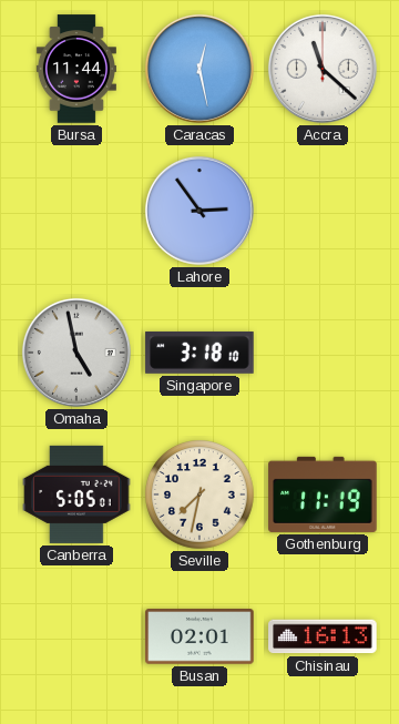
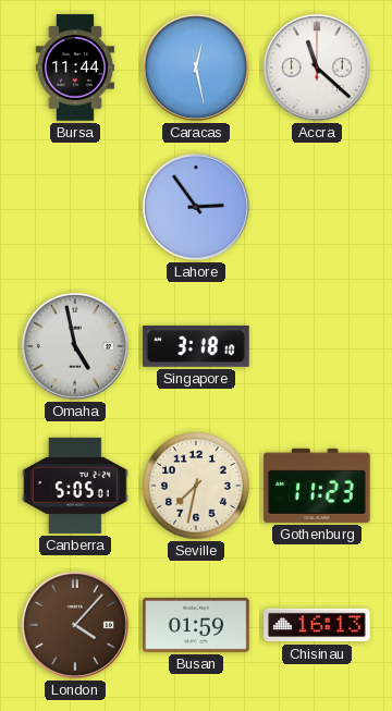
Gothenburg: 11:19 -> 11:23 (317, 486)
London: none -> 4:07 (75, 625)
Busan: 02:01 -> 01:59 (196, 625)
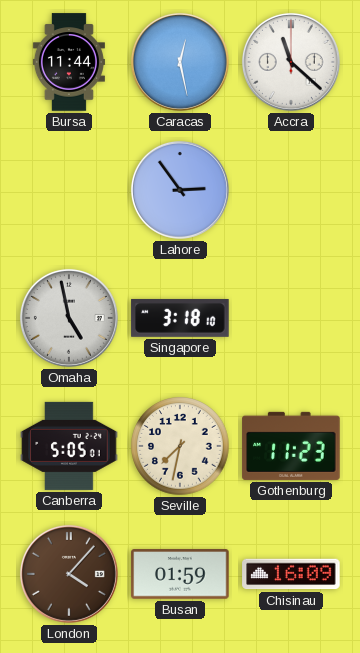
Chisinau: 16:13 -> 16:09 (291, 574)
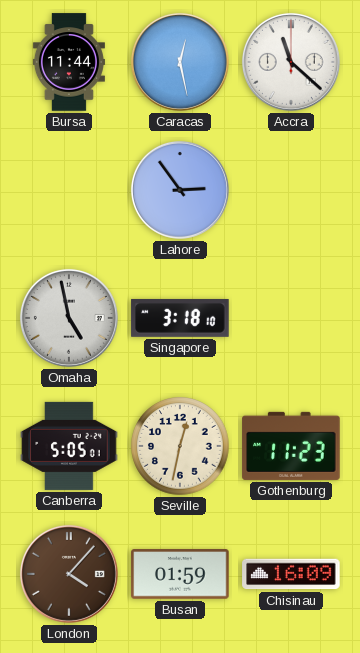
Seville: 7:32 -> 12:32 (180, 446)
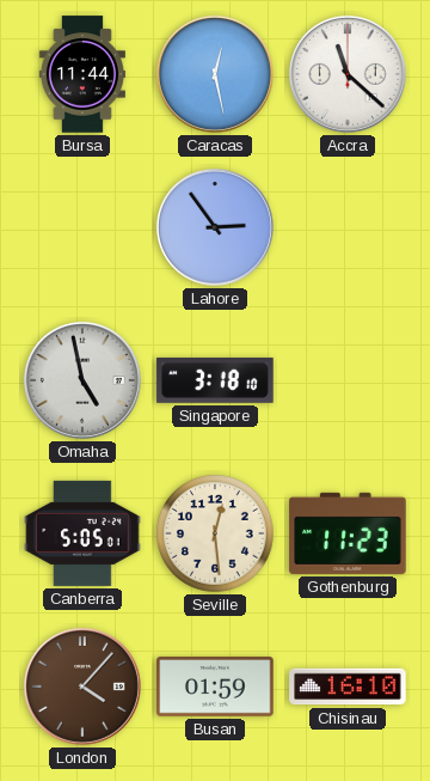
Seville: 12:32 -> 12:29 (215, 533)
Chisinau: 16:09 -> 16:10 (348, 687)
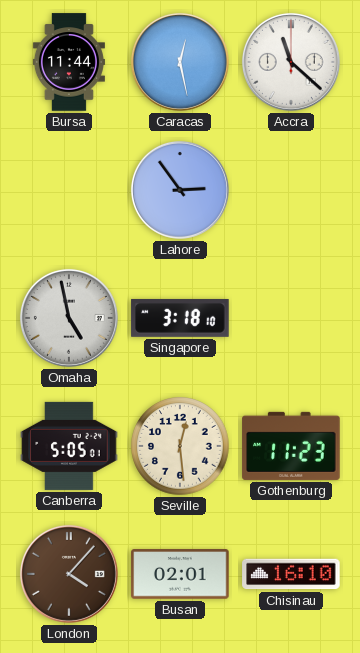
Busan: 01:59 -> 02:01 (180, 574)
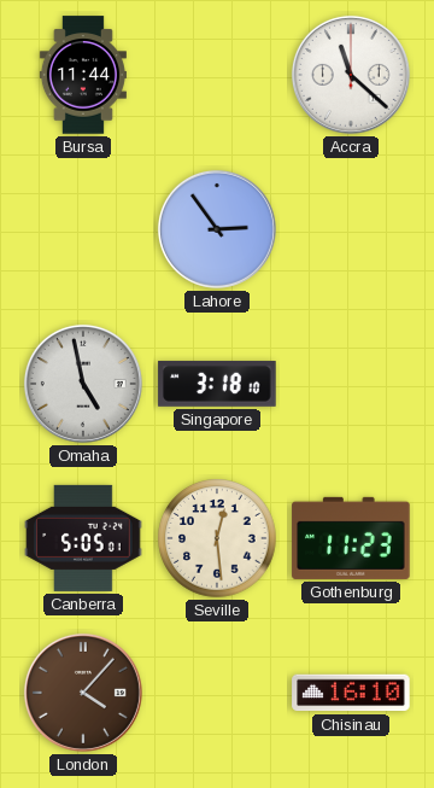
Caracas: 12:28 -> none (180, 62)
Busan: 02:01 -> none (180, 574)
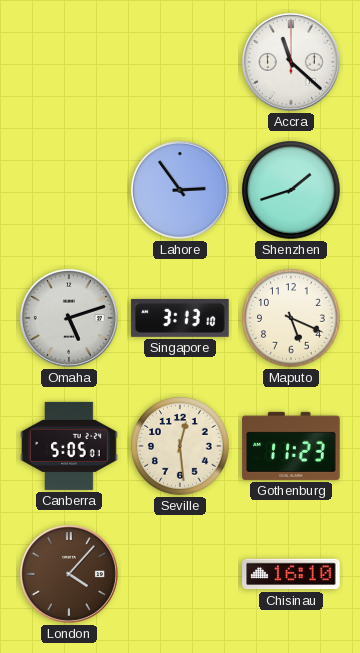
Bursa: 11:44 -> none (83, 75)
Shenzhen: none -> 1:42 (291, 190)
Omaha: 4:58 -> 5:12 (69, 318)
Singapore: 3:18 -> 3:13 (180, 318)
Maputo: none -> 5:19 (291, 318)
